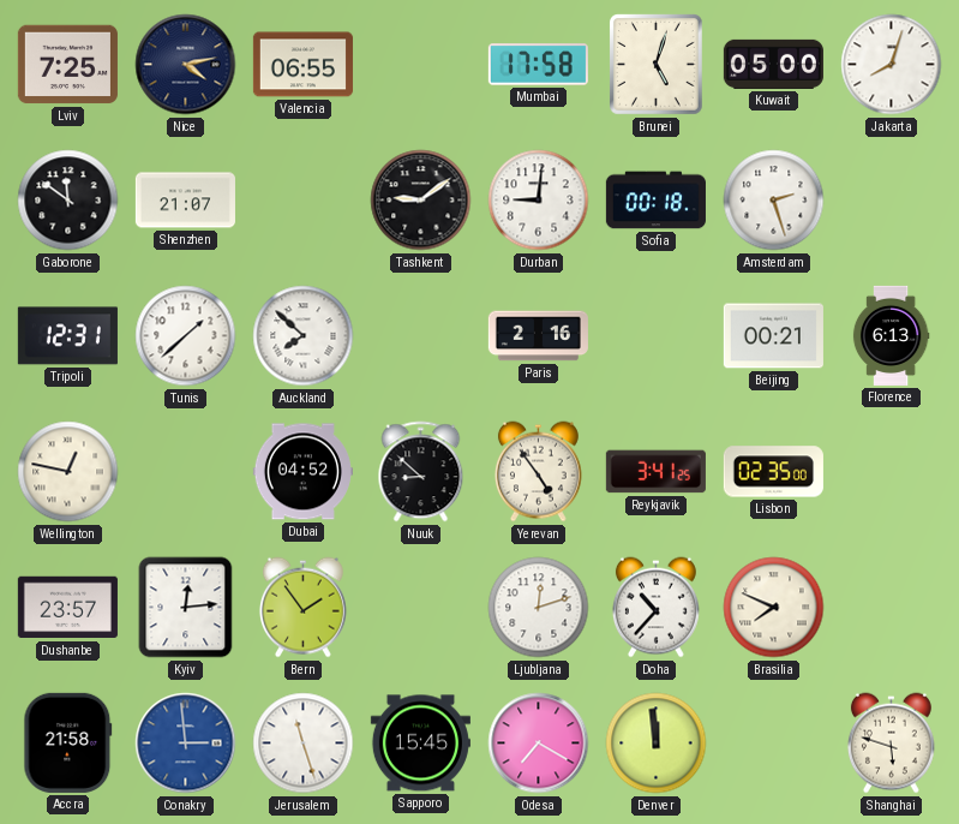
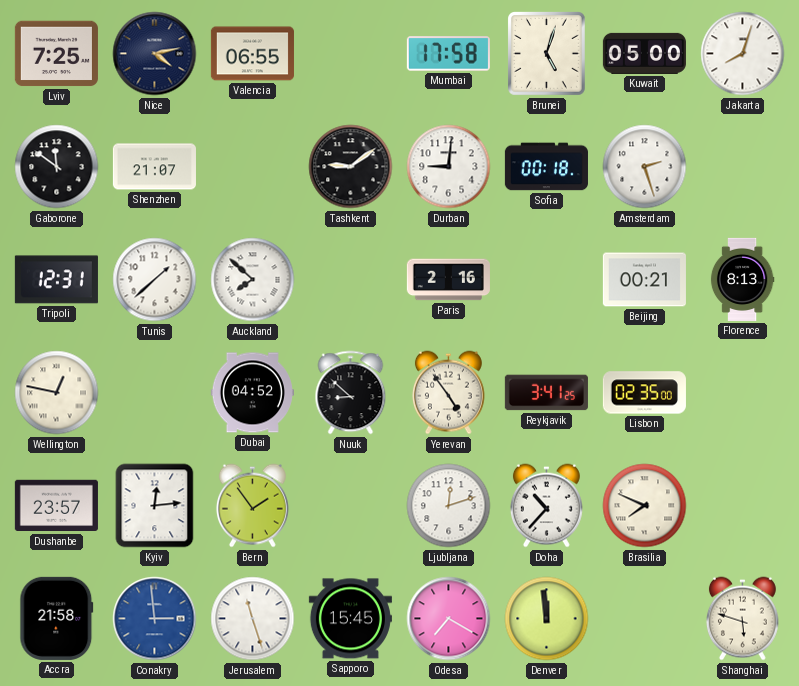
Florence: 6:13 -> 8:13 (742, 279)
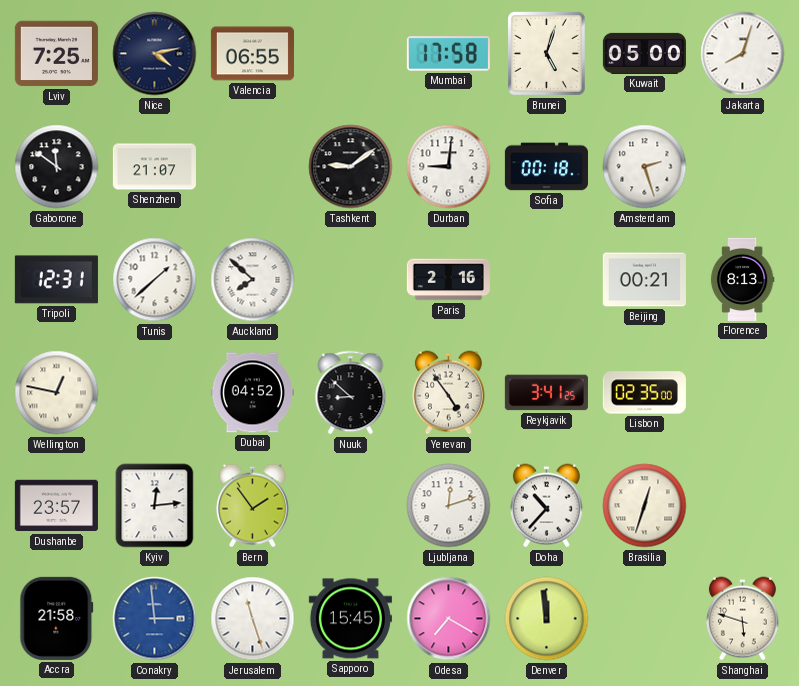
Brasilia: 7:49 -> 12:33 (645, 506)
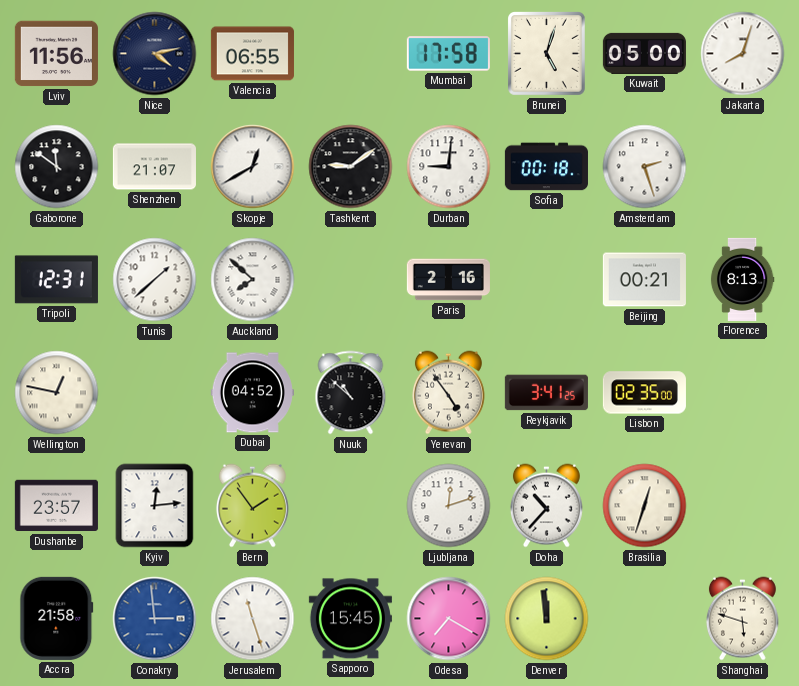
Lviv: 7:25 -> 11:56 (56, 54)
Skopje: none -> 12:40 (253, 167)
Nuuk: 8:52 -> 10:52 (351, 393)
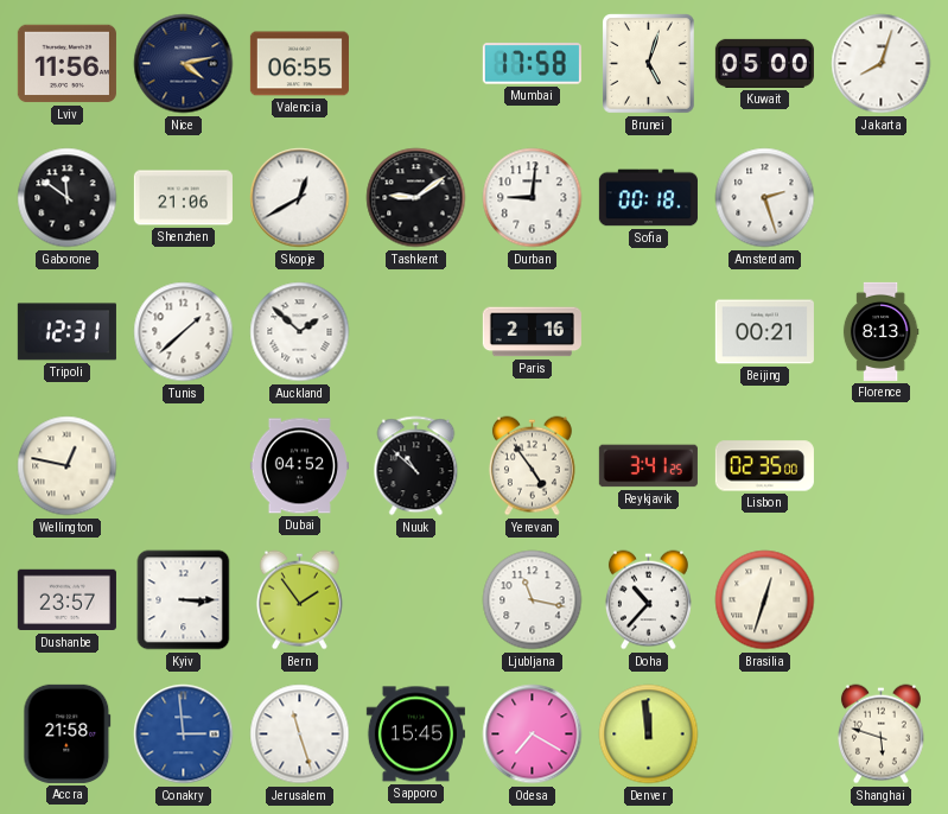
Shenzhen: 21:07 -> 21:06 (183, 198)
Auckland: 7:52 -> 1:52 (300, 332)
Kyiv: 12:14 -> 3:15 (184, 600)
Ljubljana: 12:12 -> 11:17 (533, 600)
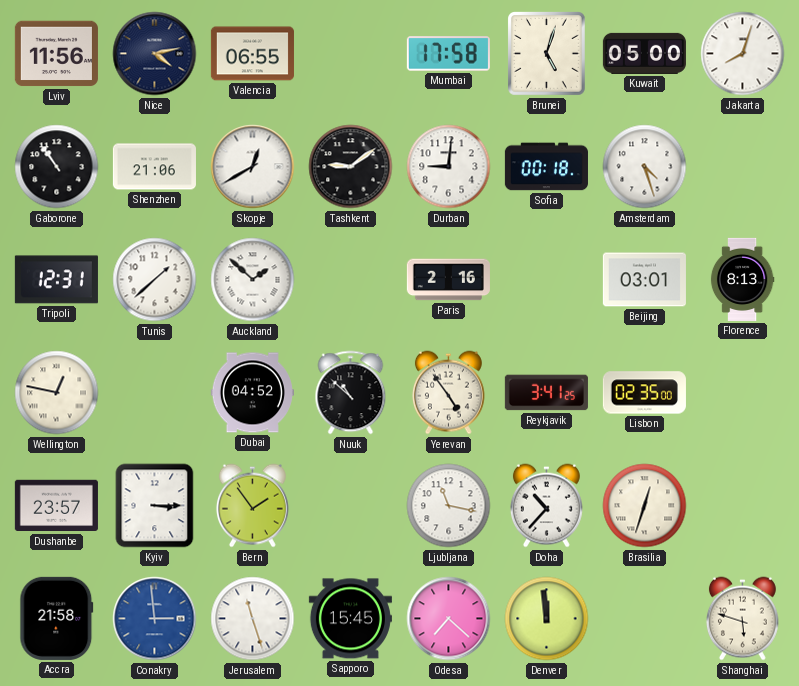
Gaborone: 11:51 -> 10:54 (57, 167)
Amsterdam: 2:27 -> 4:27 (645, 167)
Beijing: 00:21 -> 03:01 (644, 280)
Odesa: 7:20 -> 7:22 (449, 619)
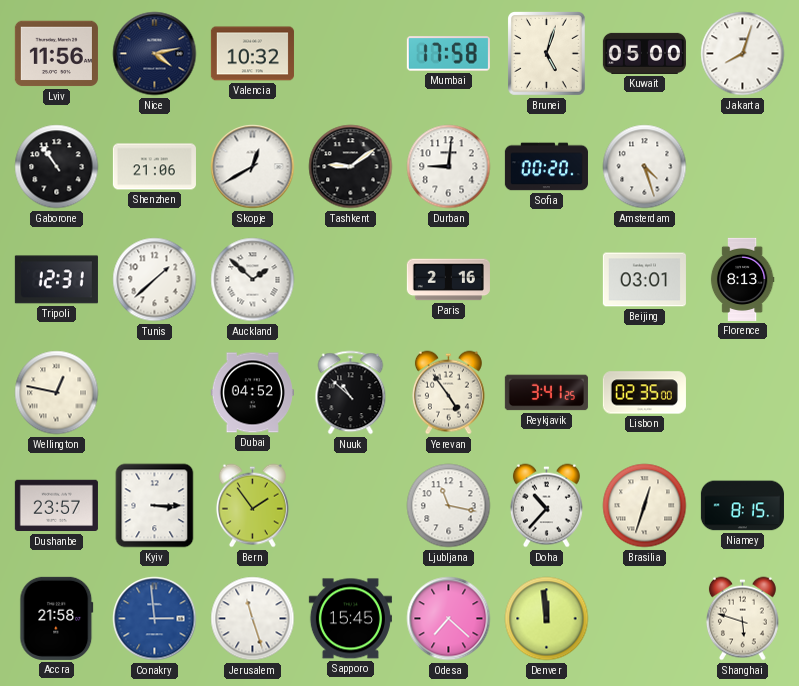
Valencia: 06:55 -> 10:32 (252, 54)
Sofia: 00:18 -> 00:20 (546, 167)
Niamey: none -> 8:15 (742, 506)
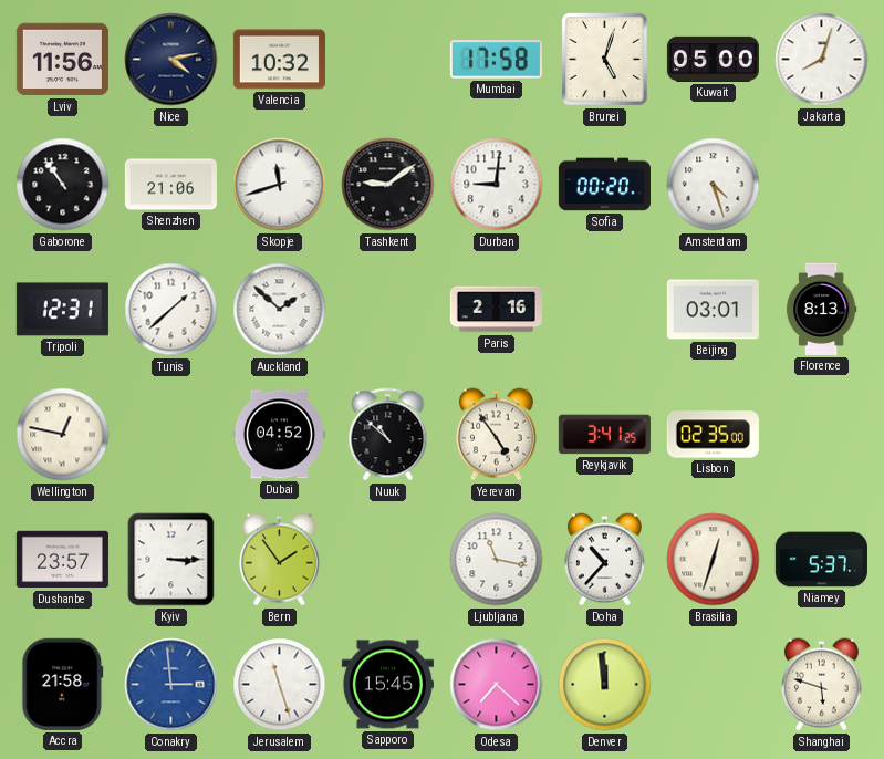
Skopje: 12:40 -> 11:42 (280, 185)
Niamey: 8:15 -> 5:37 (821, 560)
